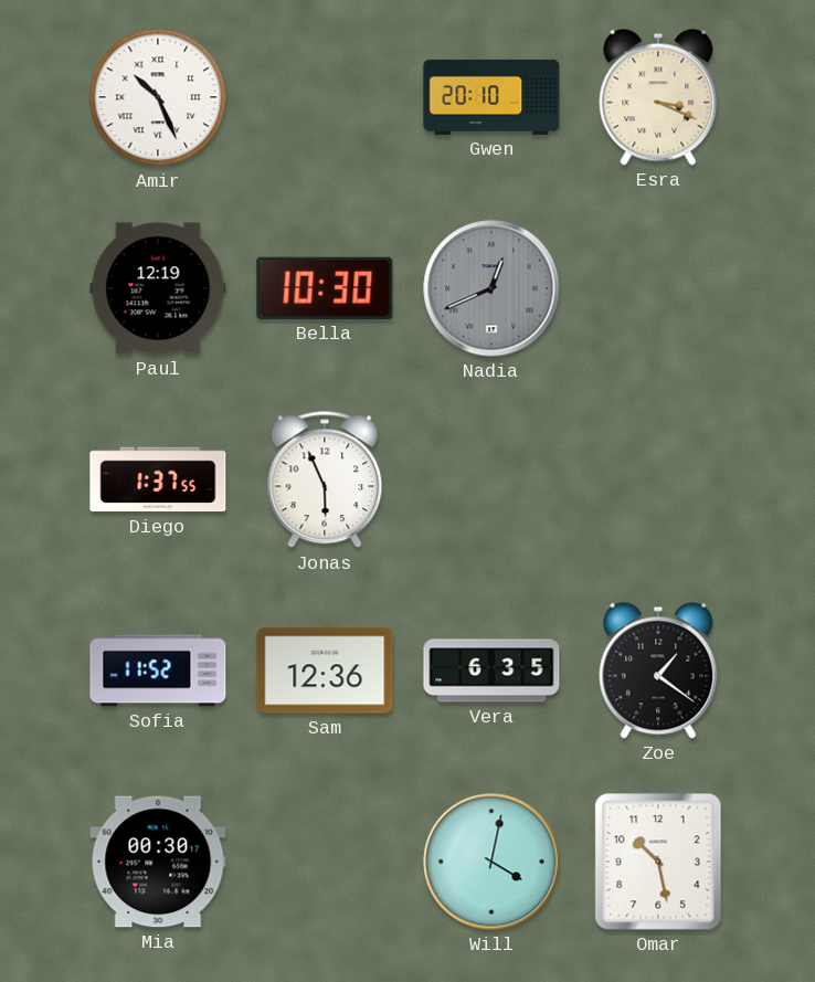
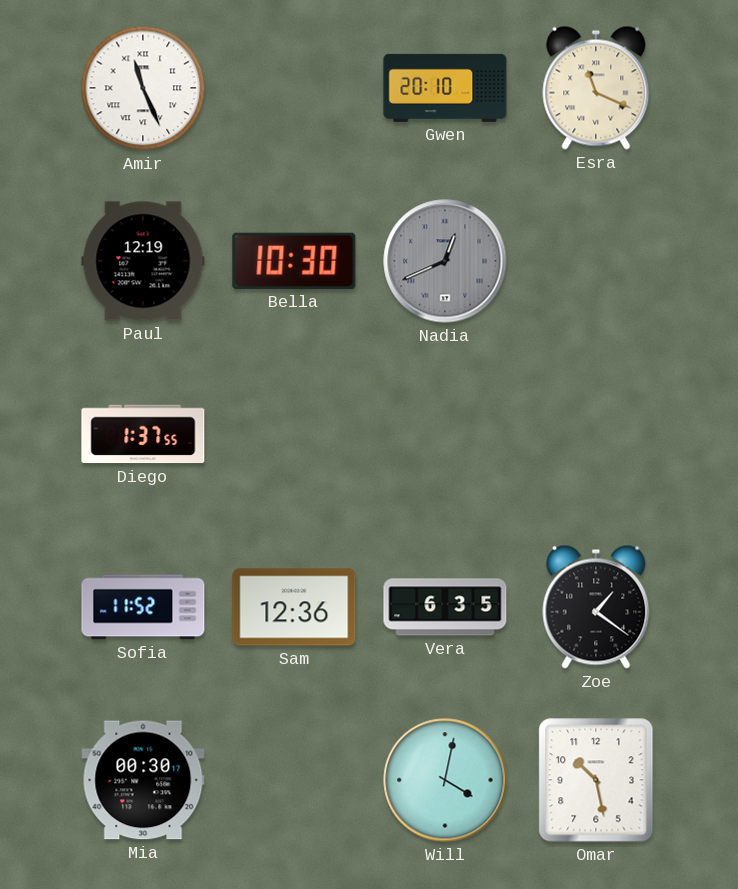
Amir: 10:26 -> 11:26 (143, 88)
Esra: 3:19 -> 11:19 (596, 88)
Jonas: 5:56 -> none (325, 479)
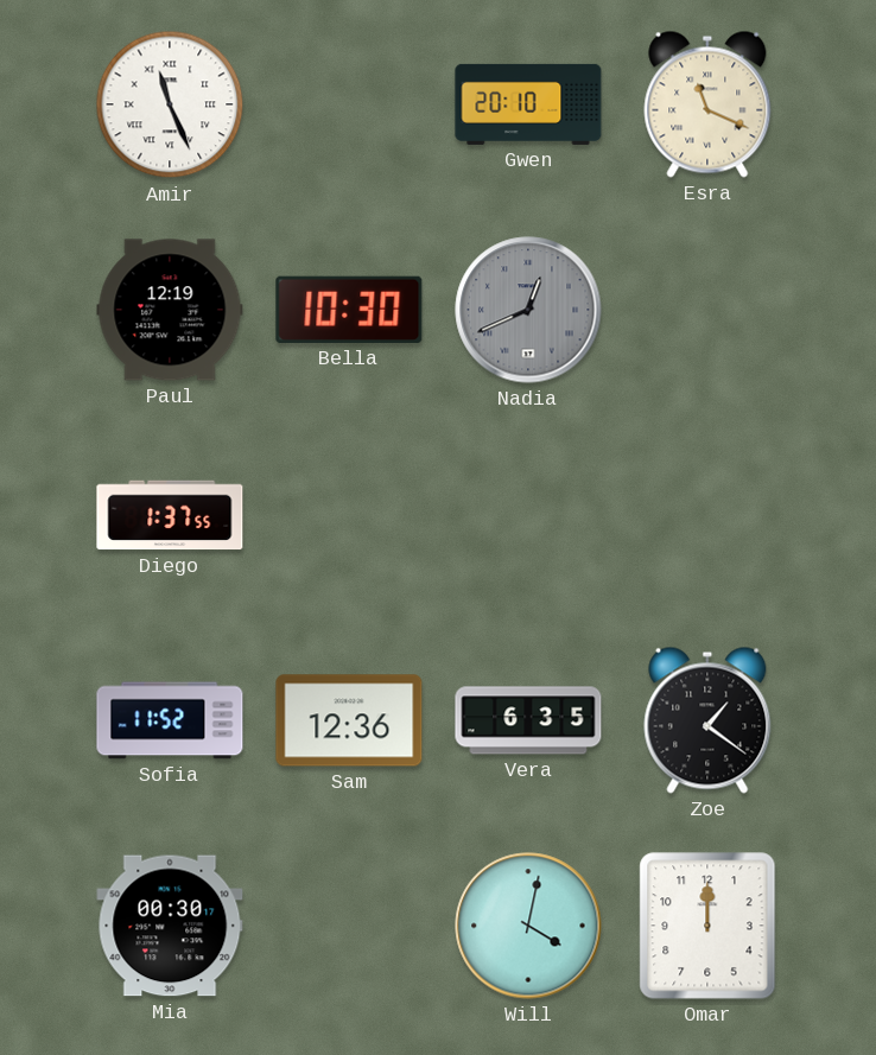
Omar: 10:28 -> 12:00 (707, 926)
